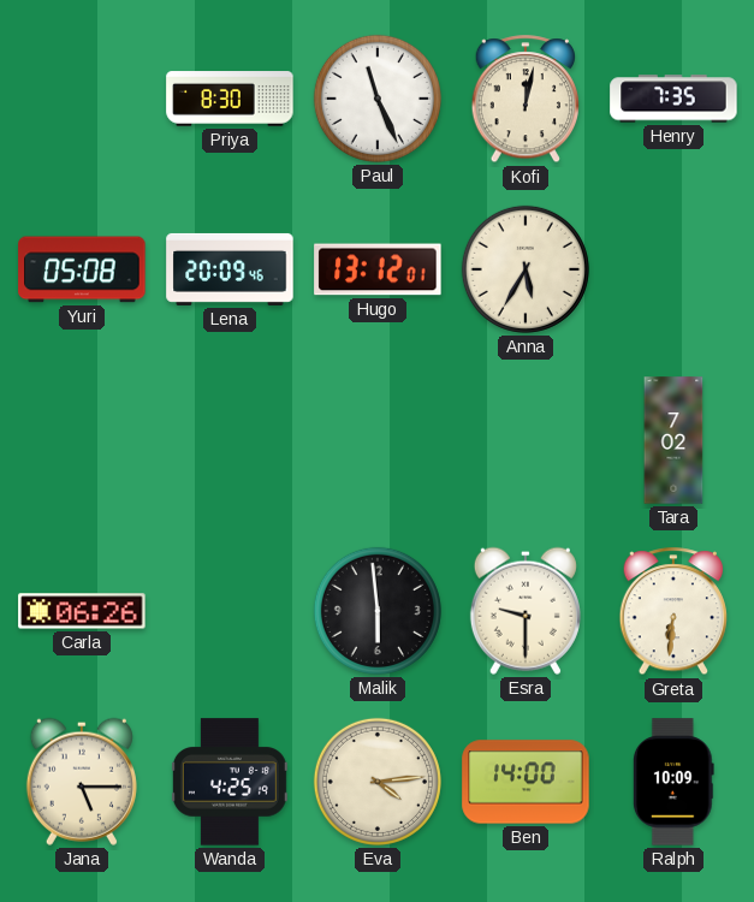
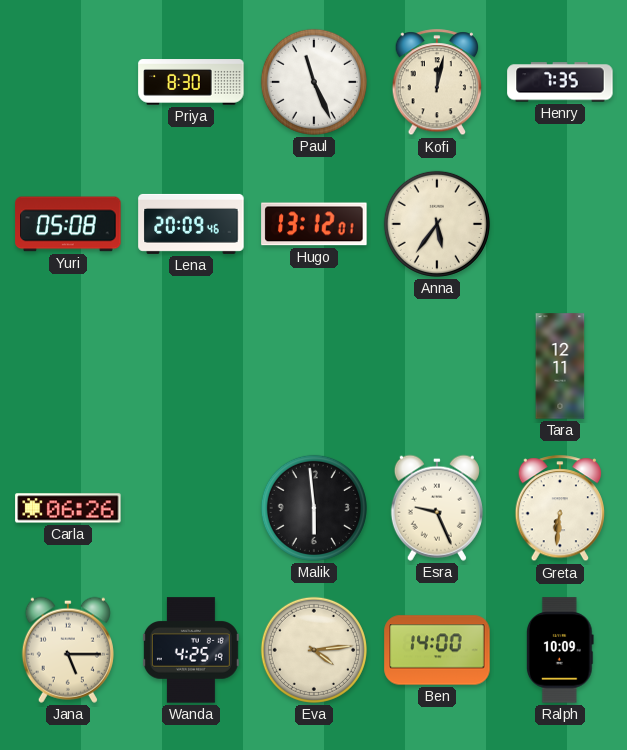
Anna: 5:35 -> 5:36 (437, 224)
Tara: 7:02 -> 12:11 (560, 366)
Esra: 9:30 -> 9:26 (437, 508)
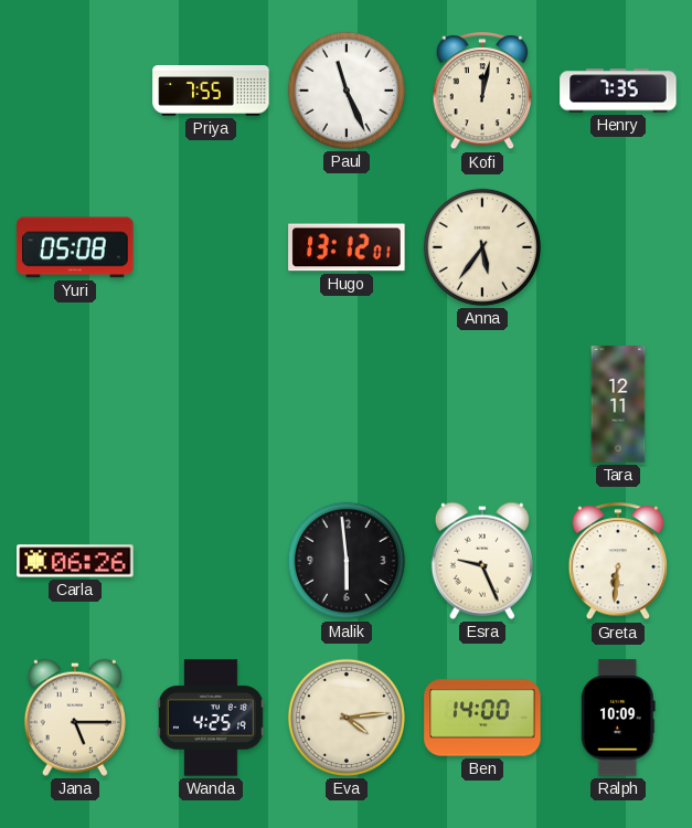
Priya: 8:30 -> 7:55 (211, 91)
Lena: 20:09 -> none (191, 224)
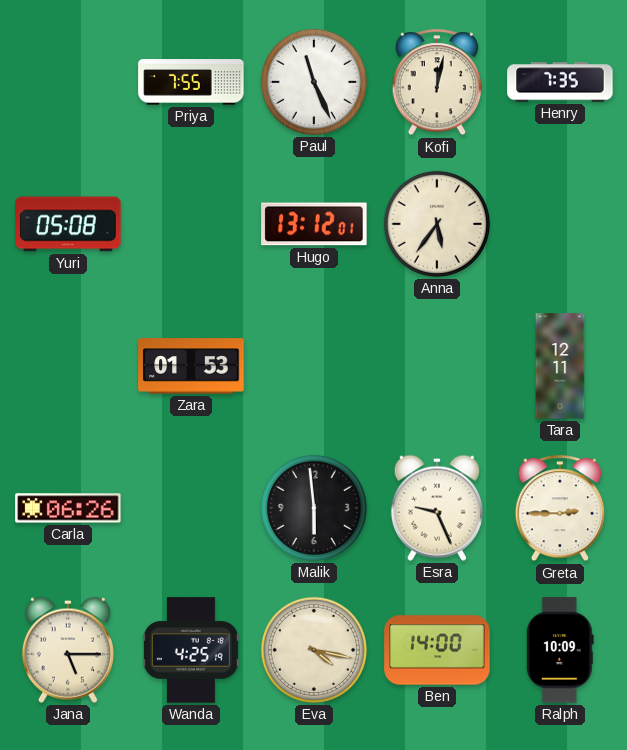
Zara: none -> 01:53 (191, 366)
Greta: 6:31 -> 2:45 (559, 509)
Eva: 4:14 -> 4:17 (314, 650)
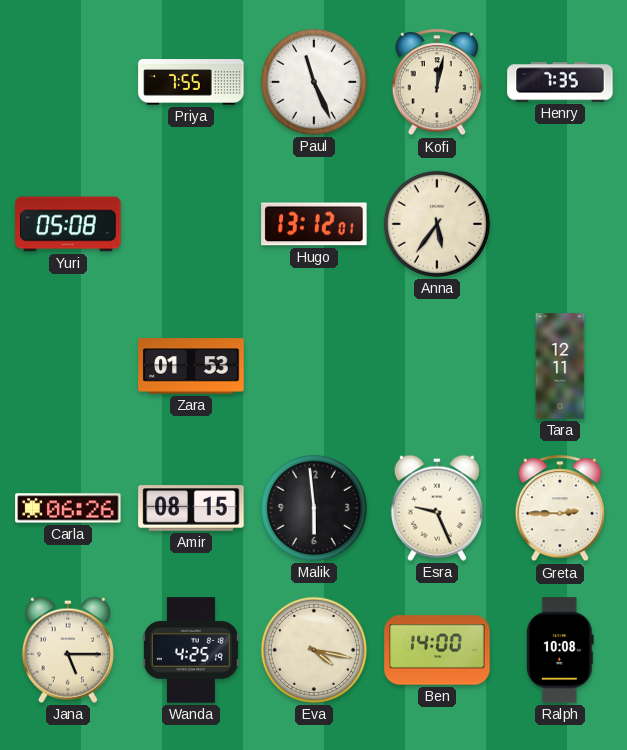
Amir: none -> 08:15 (191, 508)
Ralph: 10:09 -> 10:08 (560, 650)
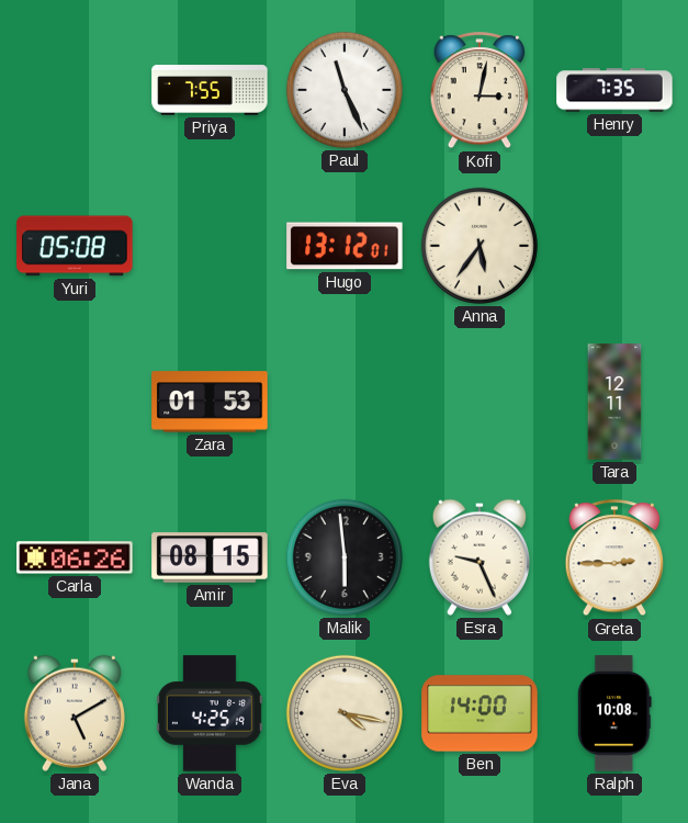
Kofi: 12:02 -> 3:02 (478, 91)
Jana: 5:15 -> 5:10 (75, 713)
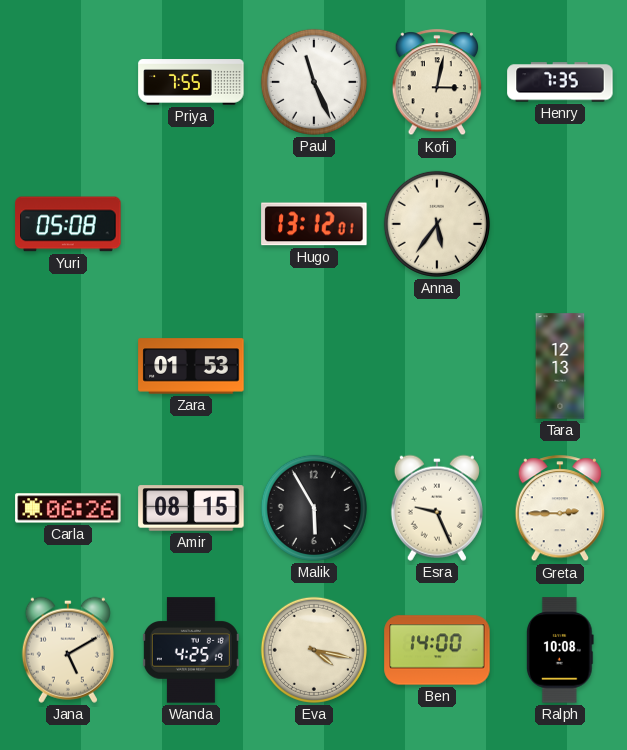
Tara: 12:11 -> 12:13 (560, 366)
Malik: 5:59 -> 5:55 (314, 508)
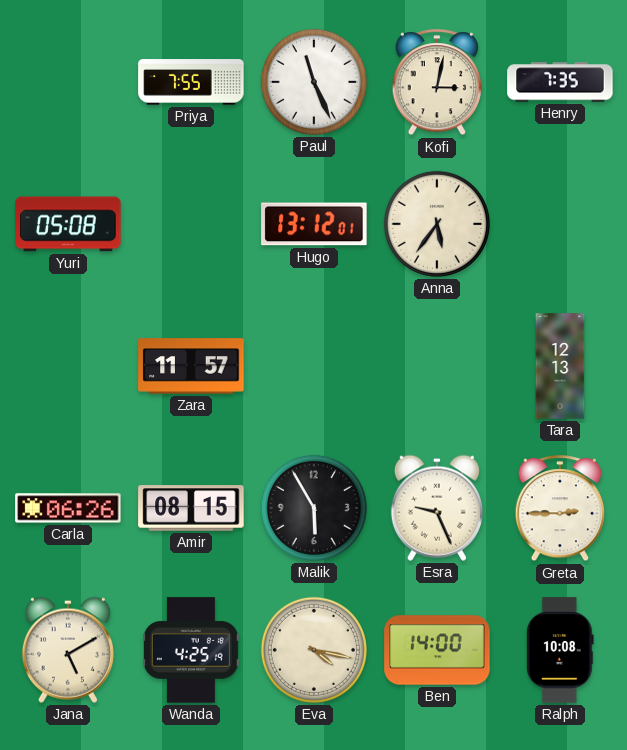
Zara: 01:53 -> 11:57 (191, 366)
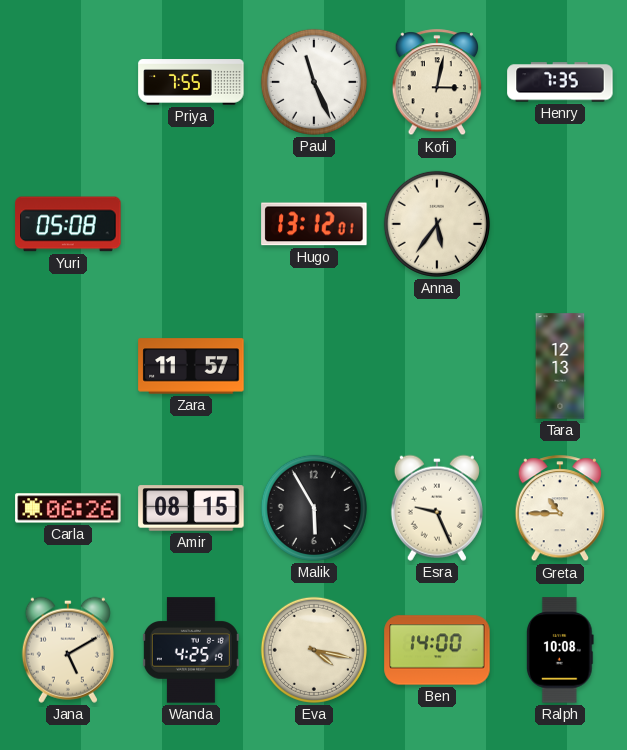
Greta: 2:45 -> 10:45 (559, 509)
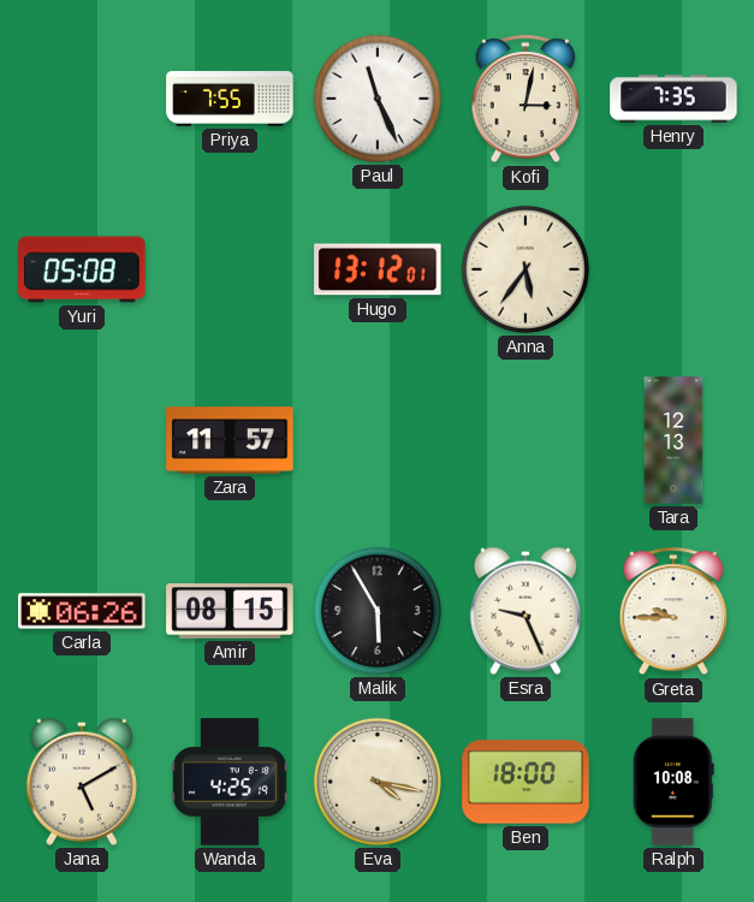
Greta: 10:45 -> 9:45 (672, 612)
Ben: 14:00 -> 18:00 (526, 782)
